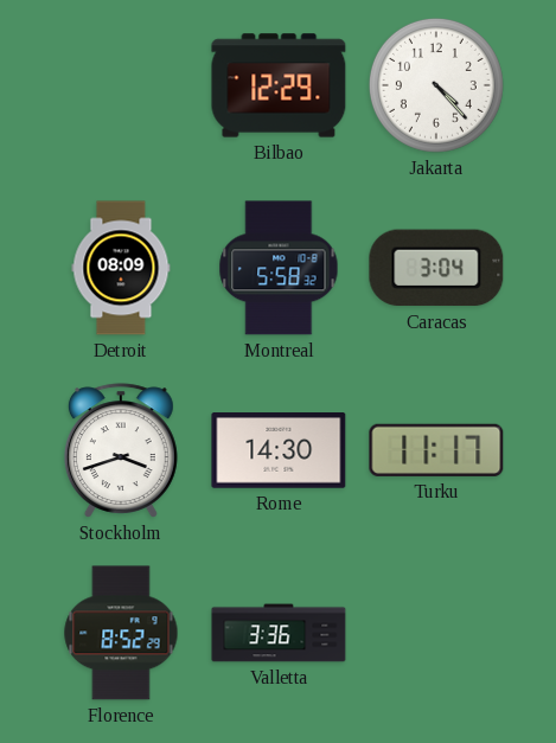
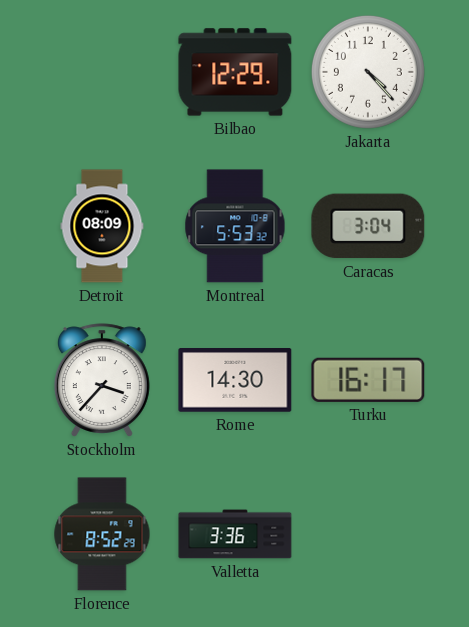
Montreal: 5:58 -> 5:53 (235, 226)
Stockholm: 3:42 -> 3:37 (102, 380)
Turku: 11:17 -> 16:17 (368, 380)
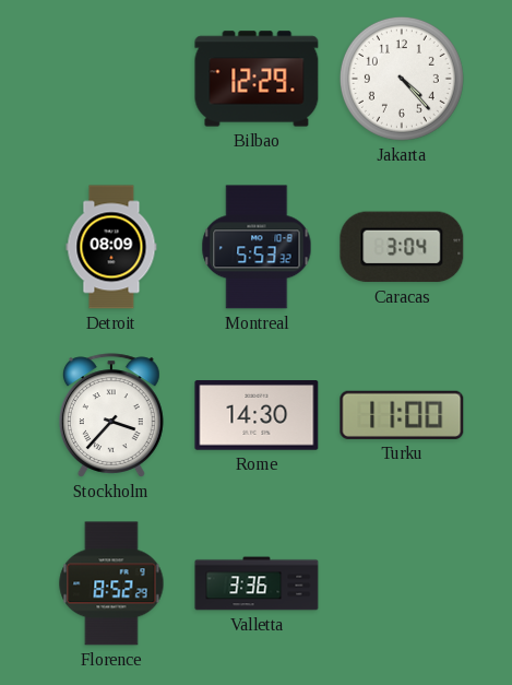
Turku: 16:17 -> 11:00 (402, 415)
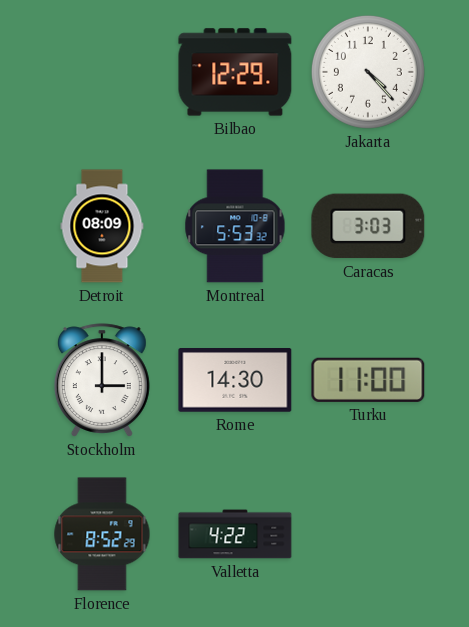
Caracas: 3:04 -> 3:03 (368, 226)
Stockholm: 3:37 -> 3:00 (102, 380)
Valletta: 3:36 -> 4:22 (235, 534)
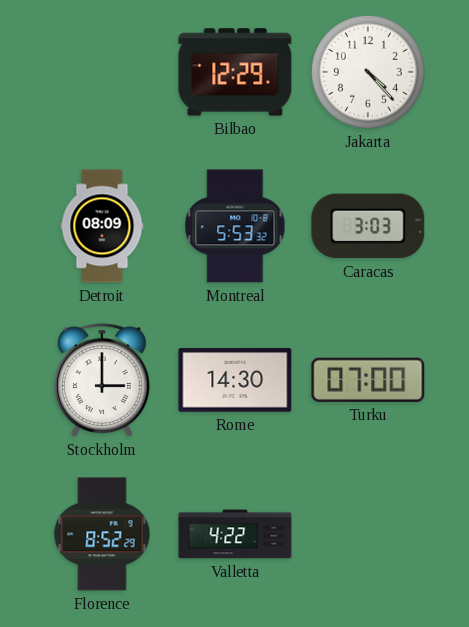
Turku: 11:00 -> 07:00 (368, 380)
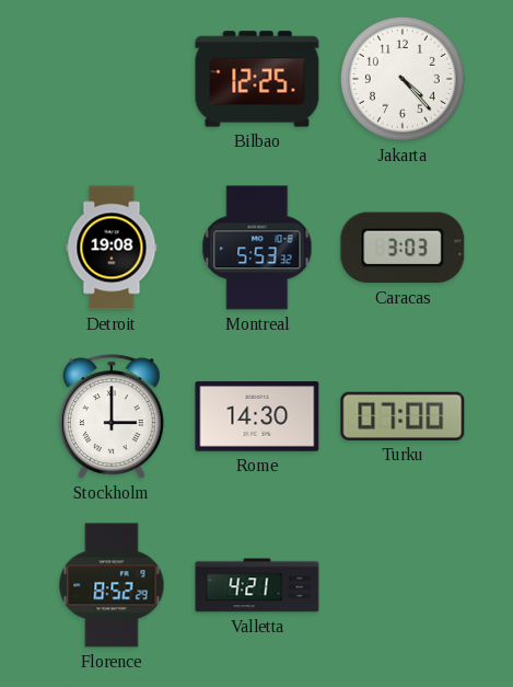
Bilbao: 12:29 -> 12:25 (257, 79)
Detroit: 08:09 -> 19:08 (112, 248)
Valletta: 4:22 -> 4:21 (257, 585)
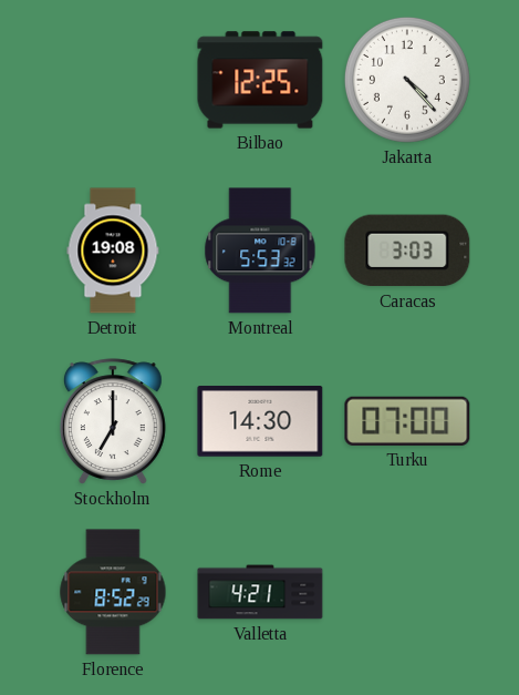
Stockholm: 3:00 -> 7:00 (113, 421)
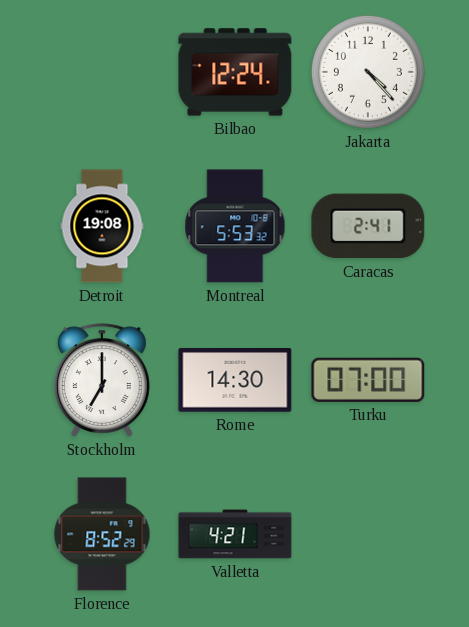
Bilbao: 12:25 -> 12:24 (235, 72)
Caracas: 3:03 -> 2:41 (368, 226)
